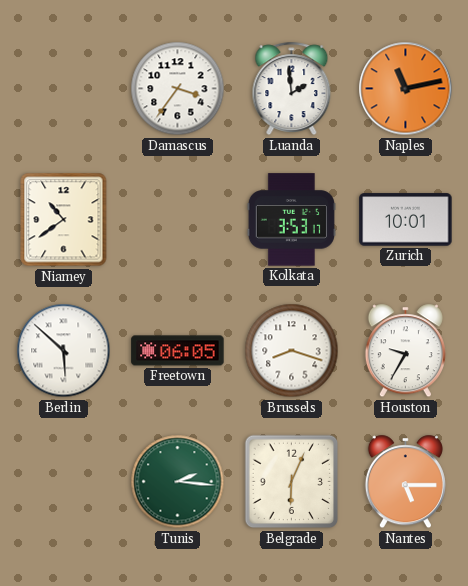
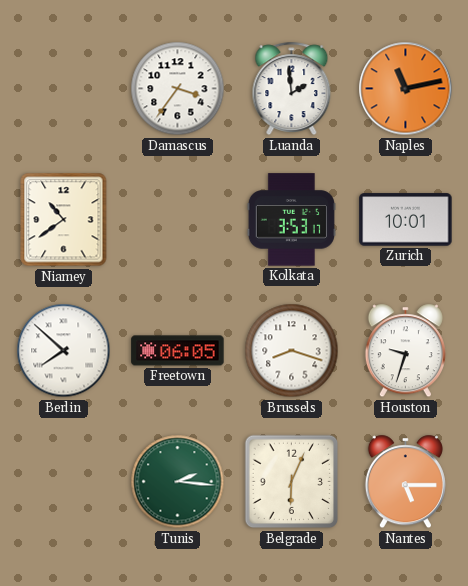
Berlin: 5:52 -> 7:52 (64, 351)
Houston: 9:35 -> 9:33 (405, 351)
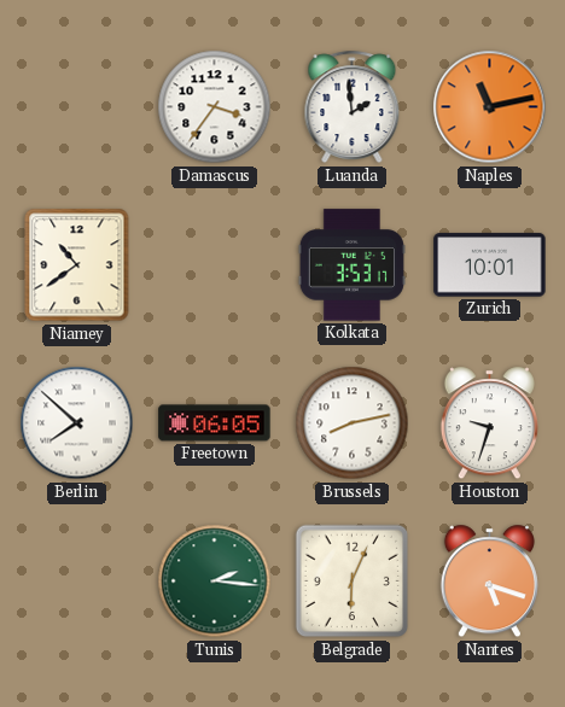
Brussels: 8:18 -> 8:13 (353, 423)
Nantes: 5:15 -> 5:18 (489, 582)
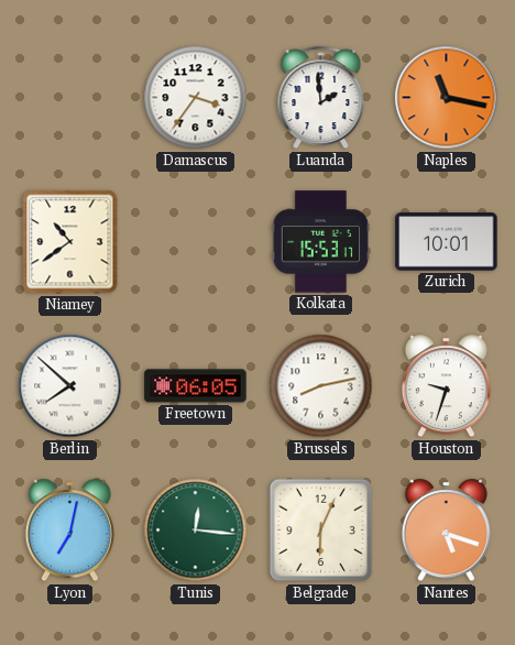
Naples: 11:13 -> 11:17 (447, 98)
Kolkata: 3:53 -> 15:53 (320, 242)
Lyon: none -> 7:02 (69, 531)
Tunis: 2:16 -> 12:16 (196, 531)
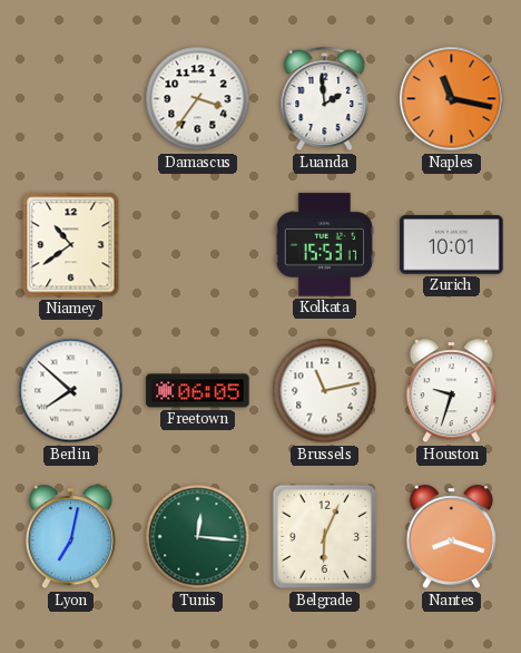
Brussels: 8:13 -> 11:13 (325, 391)
Nantes: 5:18 -> 8:18 (451, 537)
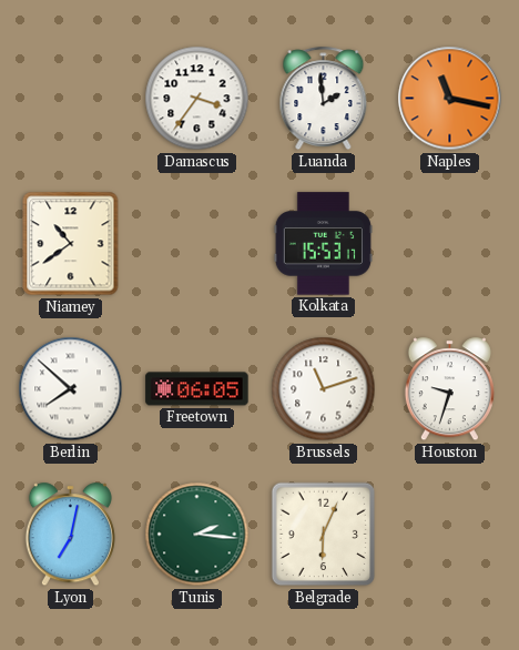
Zurich: 10:01 -> none (452, 245)
Brussels: 11:13 -> 11:12 (324, 389)
Tunis: 12:16 -> 2:16 (197, 535)
Nantes: 8:18 -> none (451, 537)
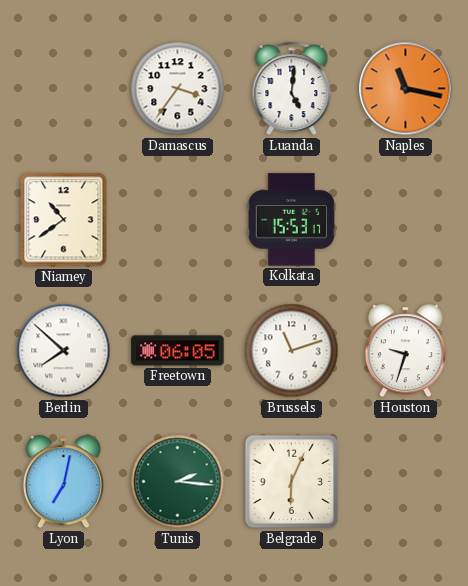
Luanda: 1:59 -> 5:01 (292, 89)
